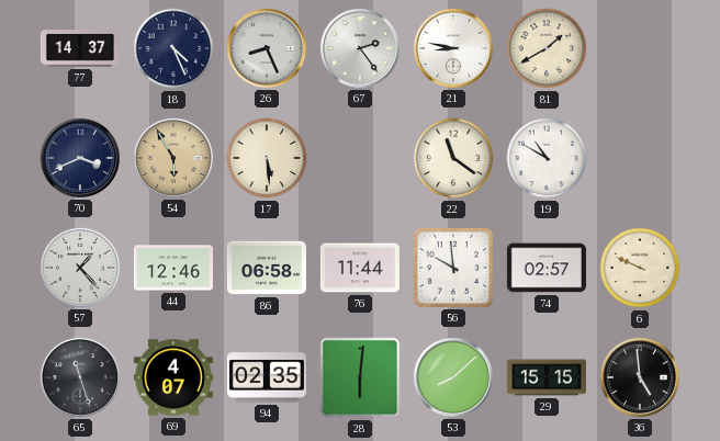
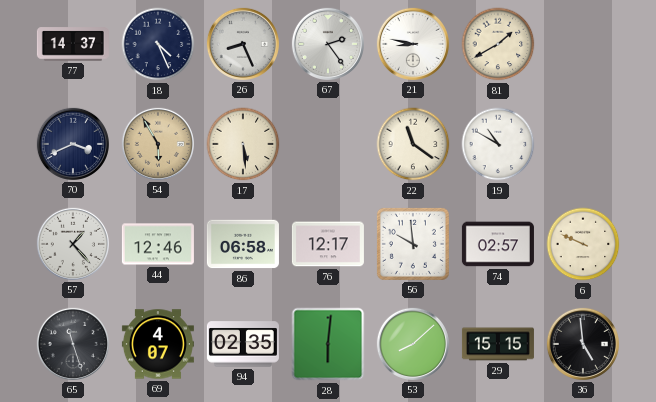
76: 11:44 -> 12:17 (328, 244)
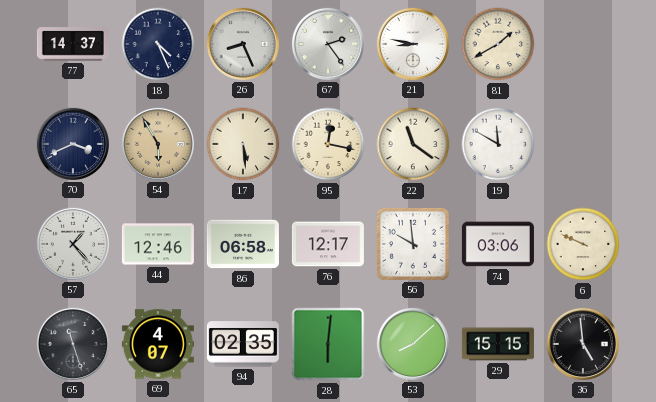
95: none -> 12:17 (328, 144)
19: 10:50 -> 11:50 (498, 144)
74: 02:57 -> 03:06 (498, 244)
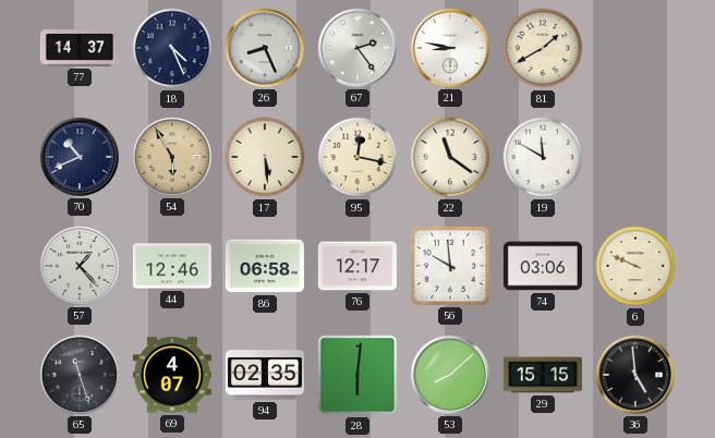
70: 3:41 -> 10:41 (80, 157)
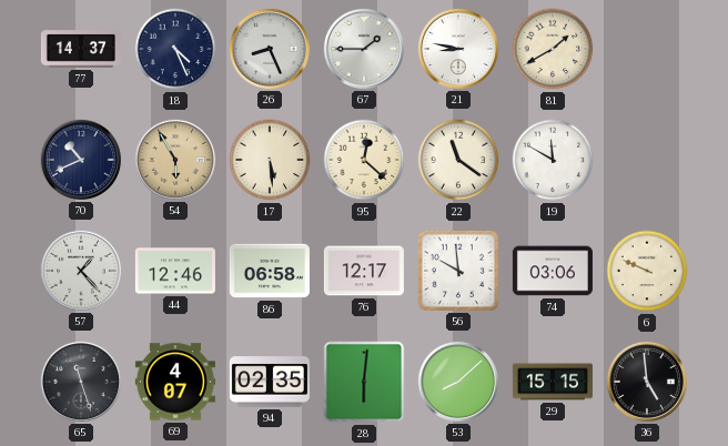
67: 2:24 -> 1:45 (364, 49)
95: 12:17 -> 12:22 (364, 160)
